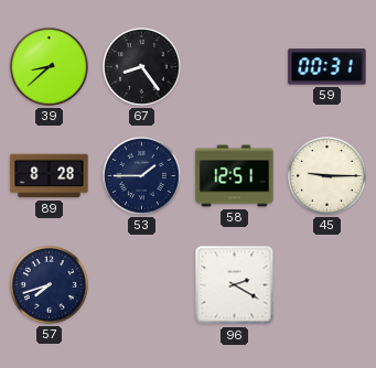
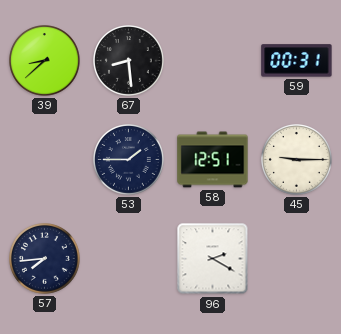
67: 8:24 -> 8:29 (129, 61)
89: 8:28 -> none (50, 176)
57: 7:42 -> 7:44 (45, 259)
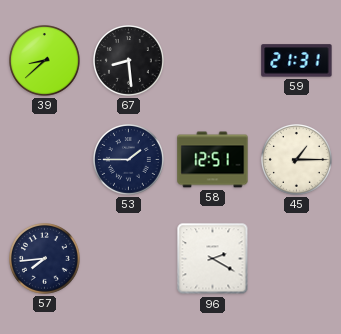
59: 00:31 -> 21:31 (297, 61)
45: 9:15 -> 1:15 (297, 160)
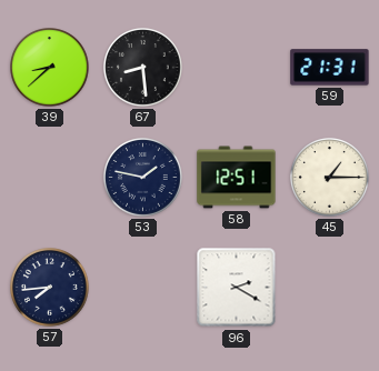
53: 1:45 -> 1:47 (143, 178)
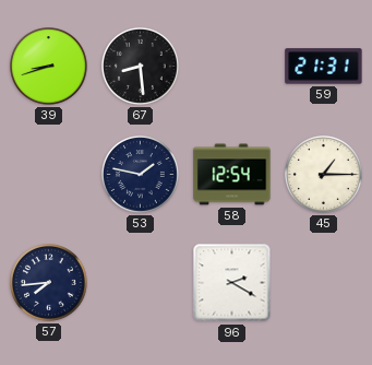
39: 8:38 -> 8:42 (49, 67)
58: 12:51 -> 12:54 (232, 175)
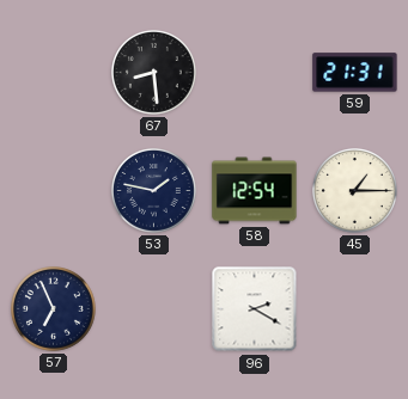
39: 8:42 -> none (49, 67)
57: 7:44 -> 6:56 (54, 309)
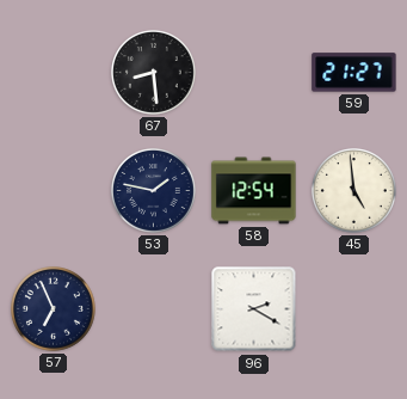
59: 21:31 -> 21:27 (354, 73)
45: 1:15 -> 4:59 (354, 191)
